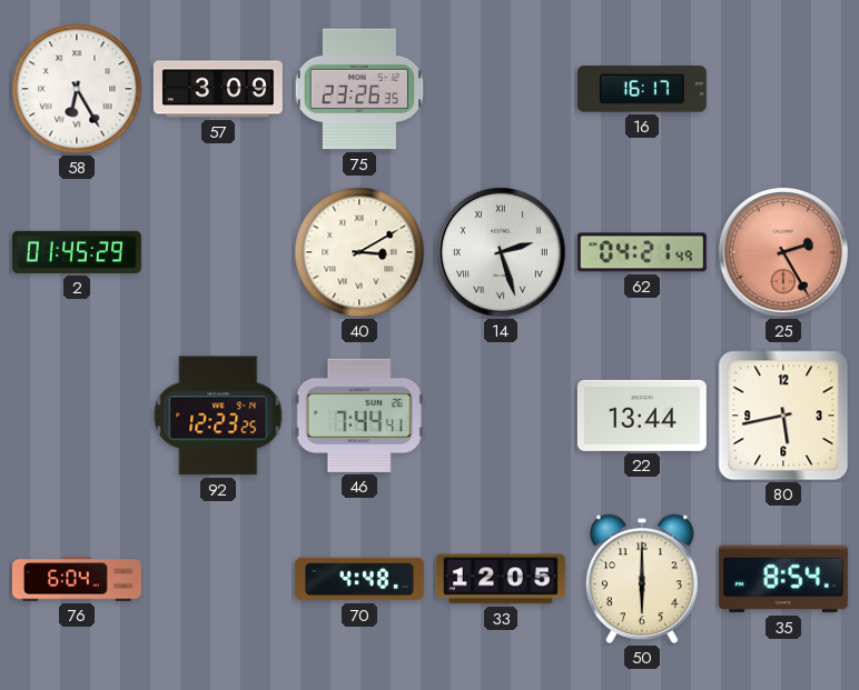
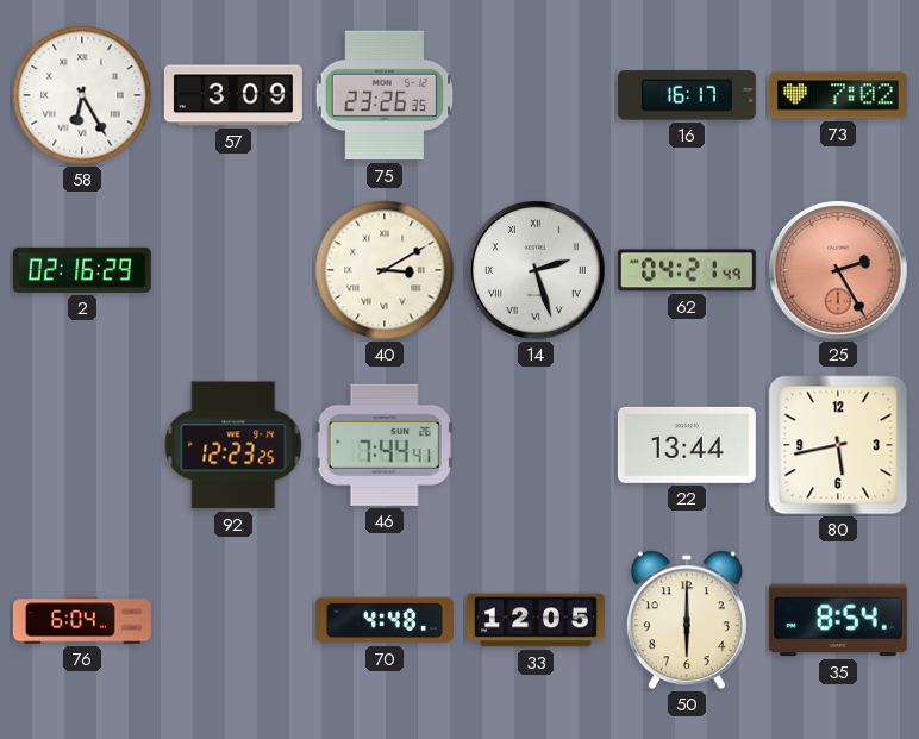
73: none -> 7:02 (838, 95)
2: 01:45 -> 02:16 (82, 270)
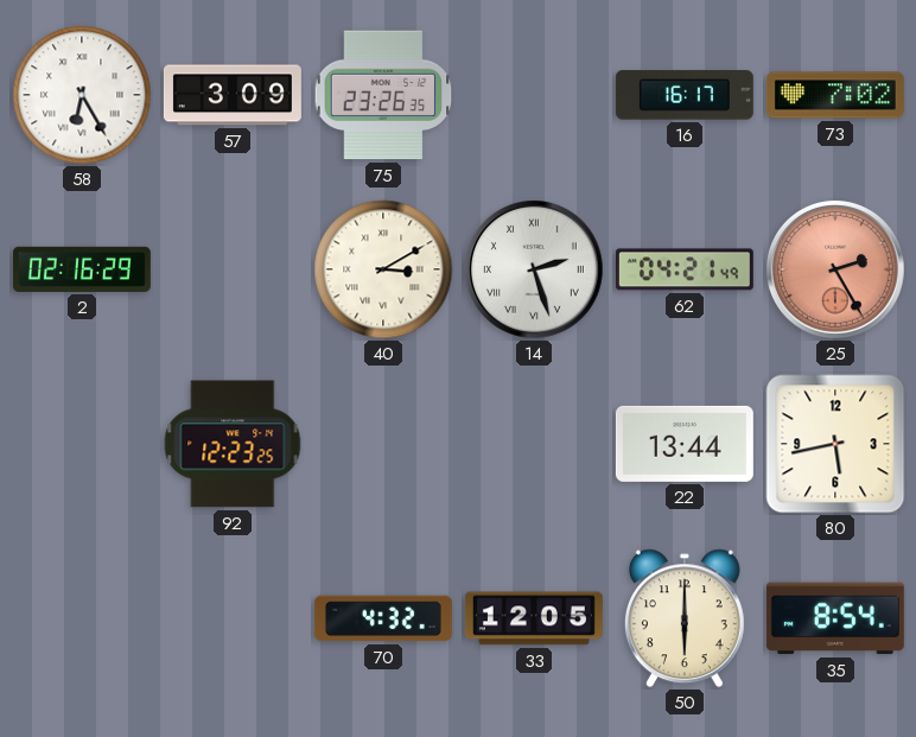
46: 7:44 -> none (385, 445)
76: 6:04 -> none (82, 620)
70: 4:48 -> 4:32 (383, 618)
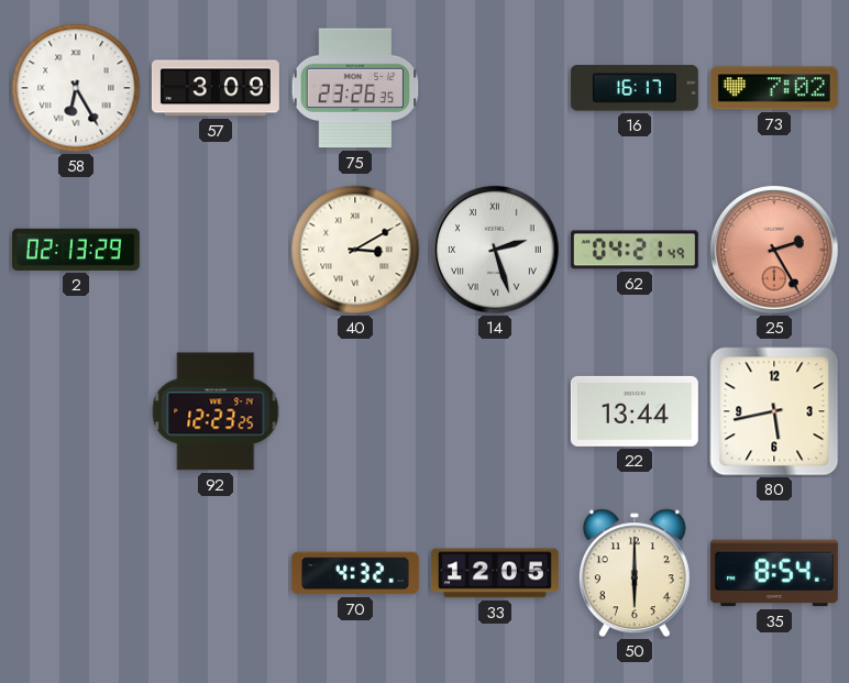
2: 02:16 -> 02:13 (76, 250)
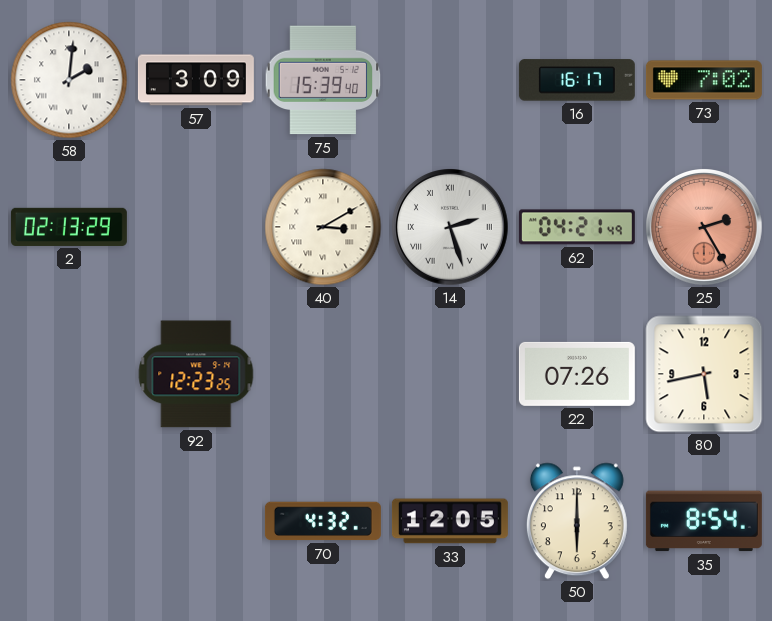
58: 6:25 -> 2:01 (69, 80)
75: 23:26 -> 15:39 (323, 80)
22: 13:44 -> 07:26 (577, 374)
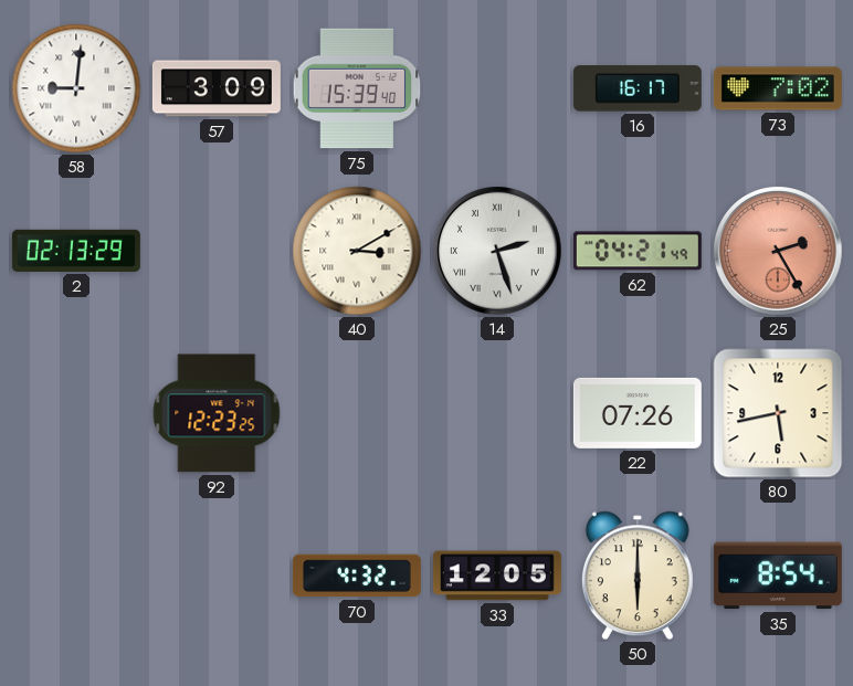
58: 2:01 -> 9:01 (76, 88)
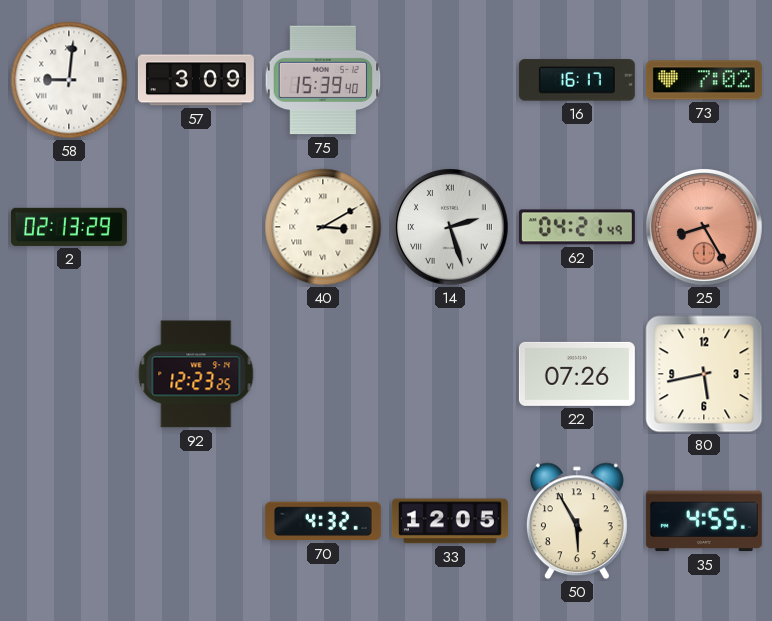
25: 2:25 -> 8:25 (705, 228)
50: 6:00 -> 5:55 (577, 521)
35: 8:54 -> 4:55 (704, 521)
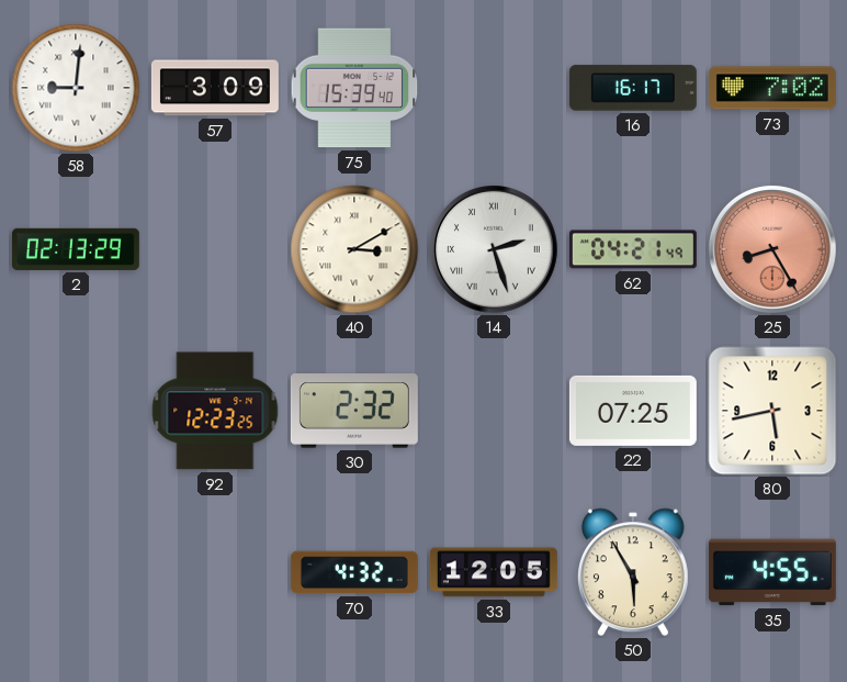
30: none -> 2:32 (354, 411)
22: 07:26 -> 07:25 (633, 411)
